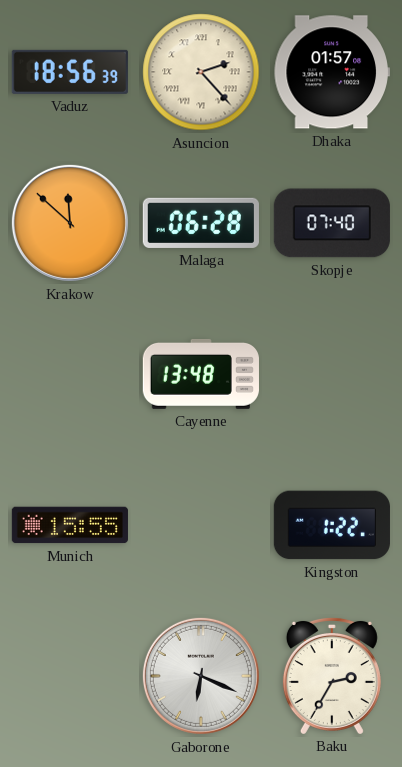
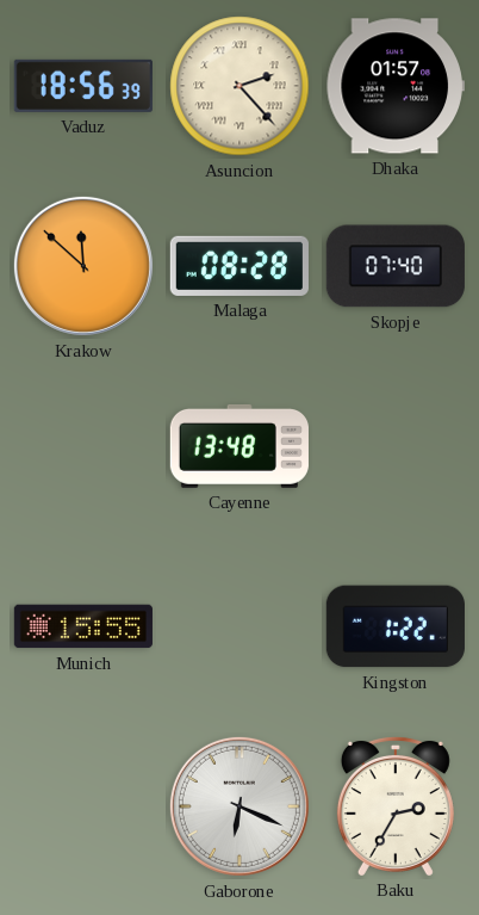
Malaga: 06:28 -> 08:28 (240, 266)
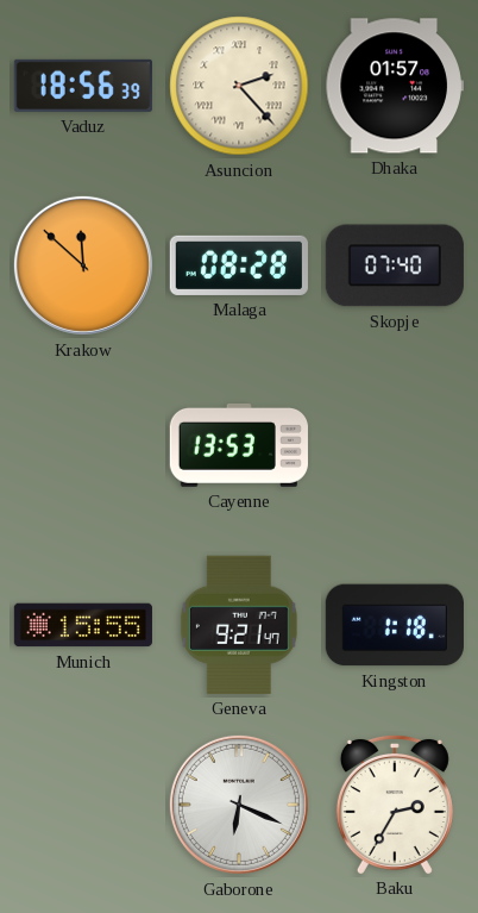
Cayenne: 13:48 -> 13:53 (239, 445)
Geneva: none -> 9:21 (239, 625)
Kingston: 1:22 -> 1:18 (395, 625)
